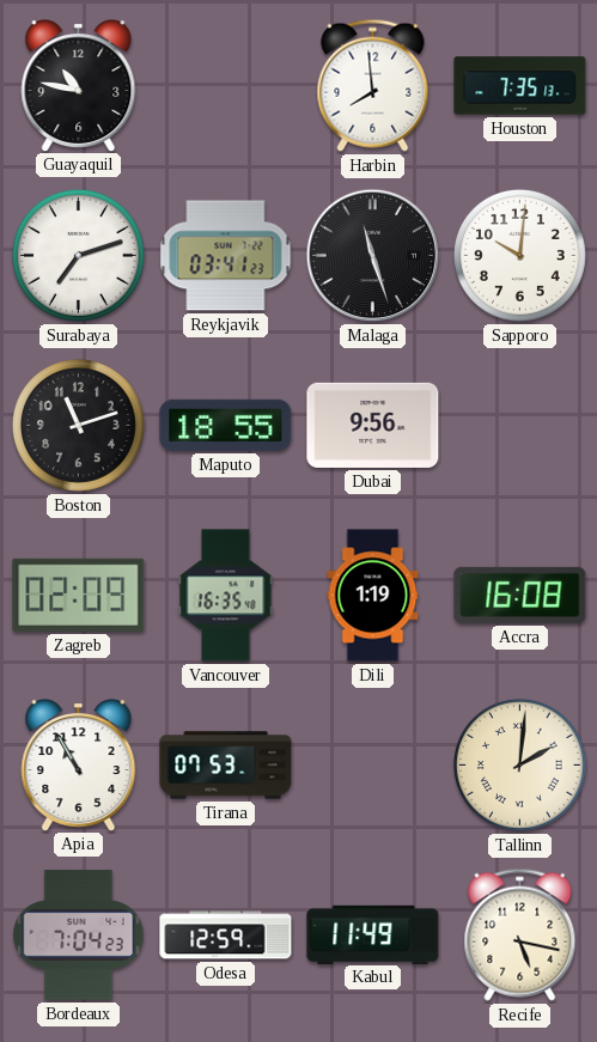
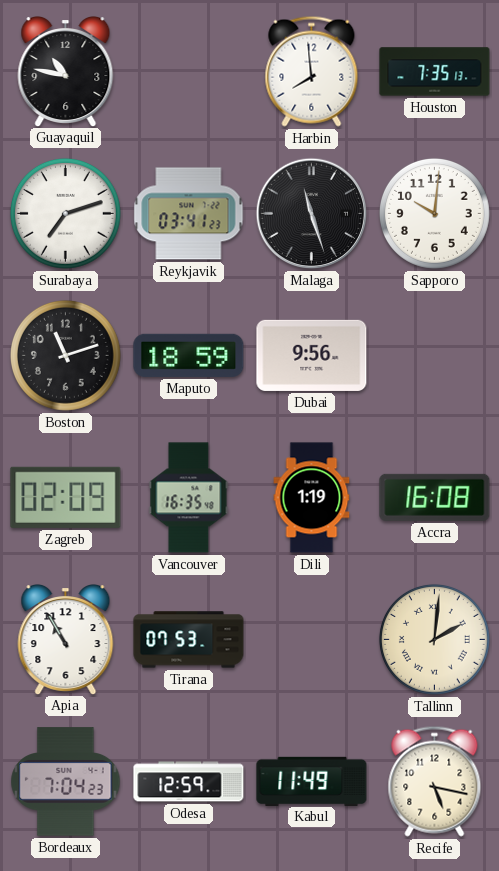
Maputo: 18:55 -> 18:59 (189, 355)
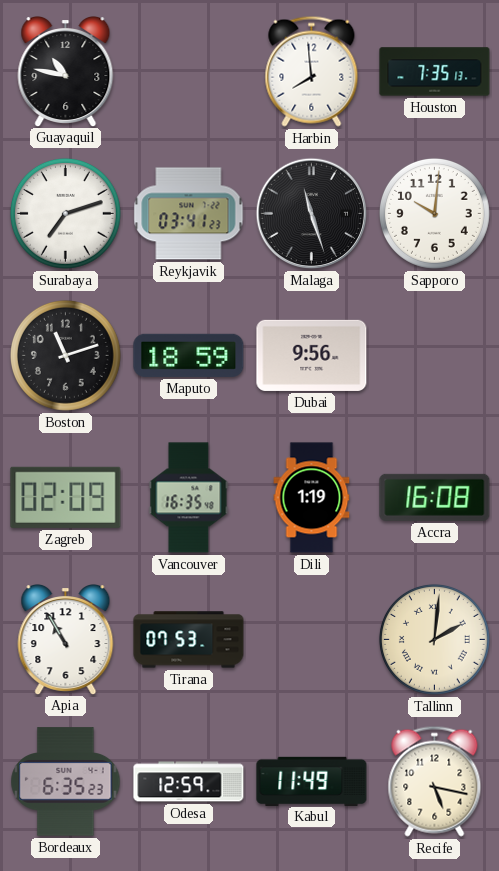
Bordeaux: 7:04 -> 6:35 (66, 782)
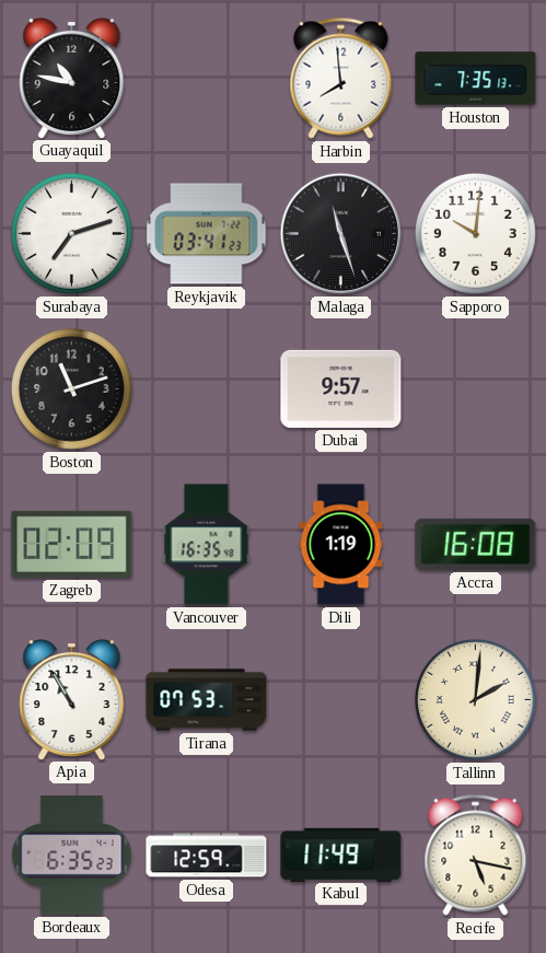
Maputo: 18:59 -> none (189, 355)
Dubai: 9:56 -> 9:57 (341, 388)
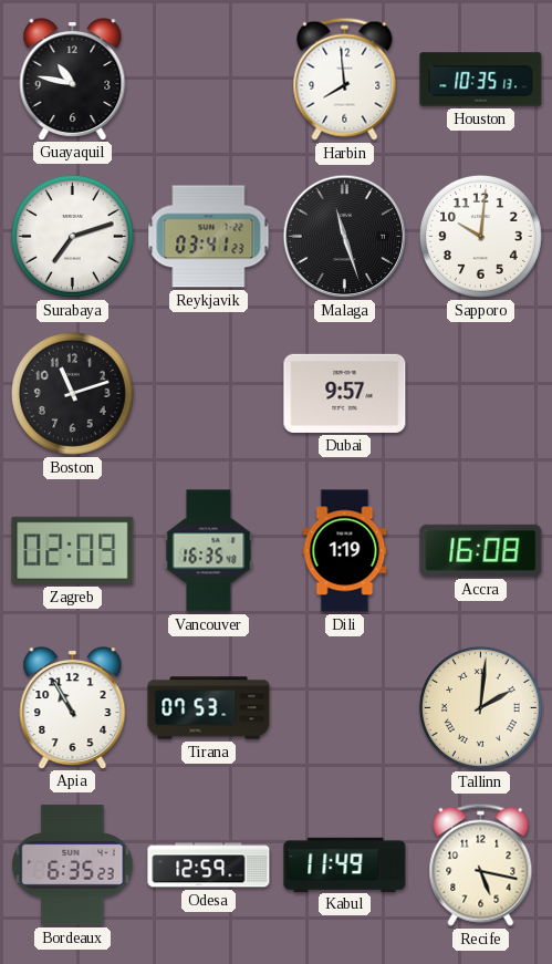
Houston: 7:35 -> 10:35 (481, 80)
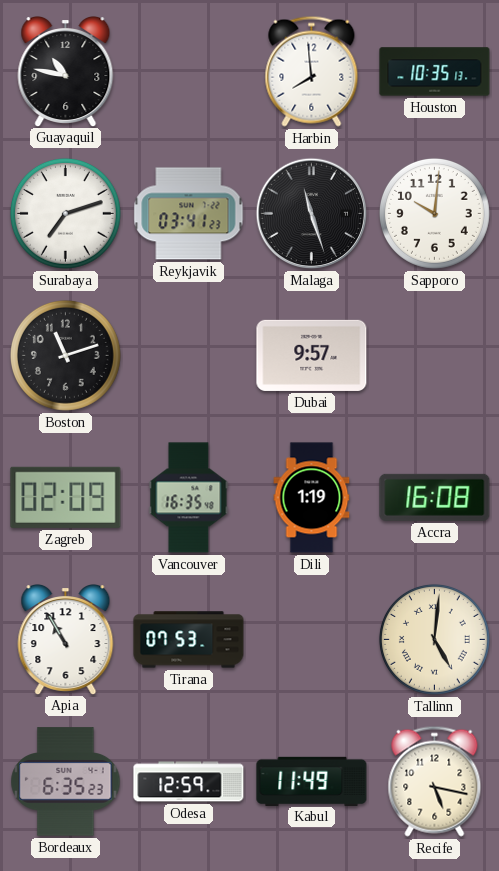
Tallinn: 2:01 -> 5:01 (434, 639)
